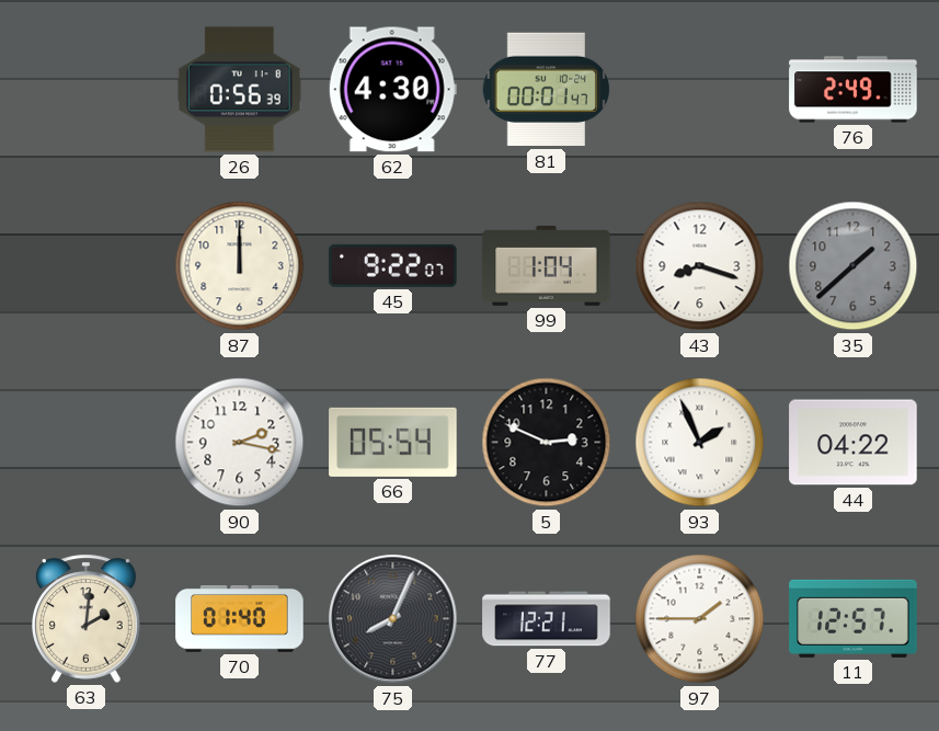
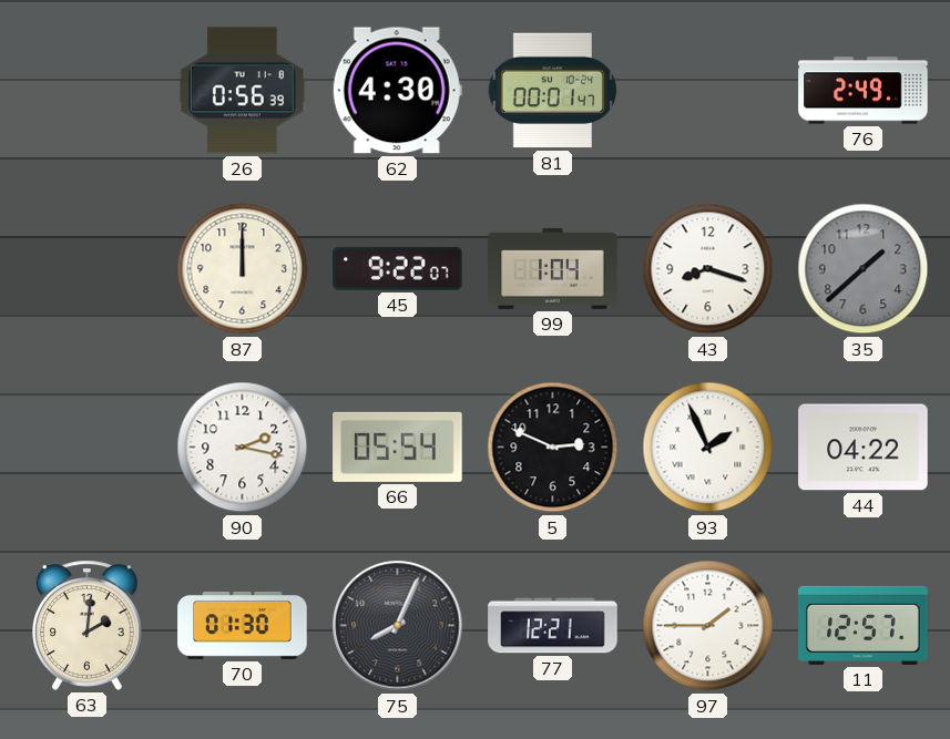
70: 01:40 -> 01:30 (243, 626)
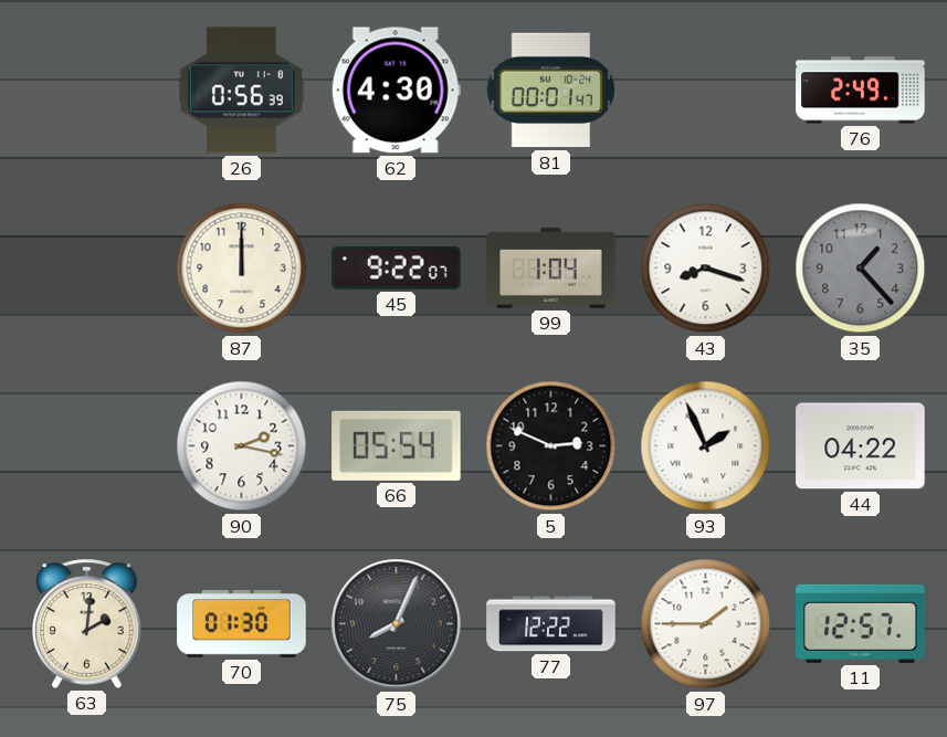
35: 1:38 -> 1:23 (861, 269)
77: 12:21 -> 12:22 (551, 624)
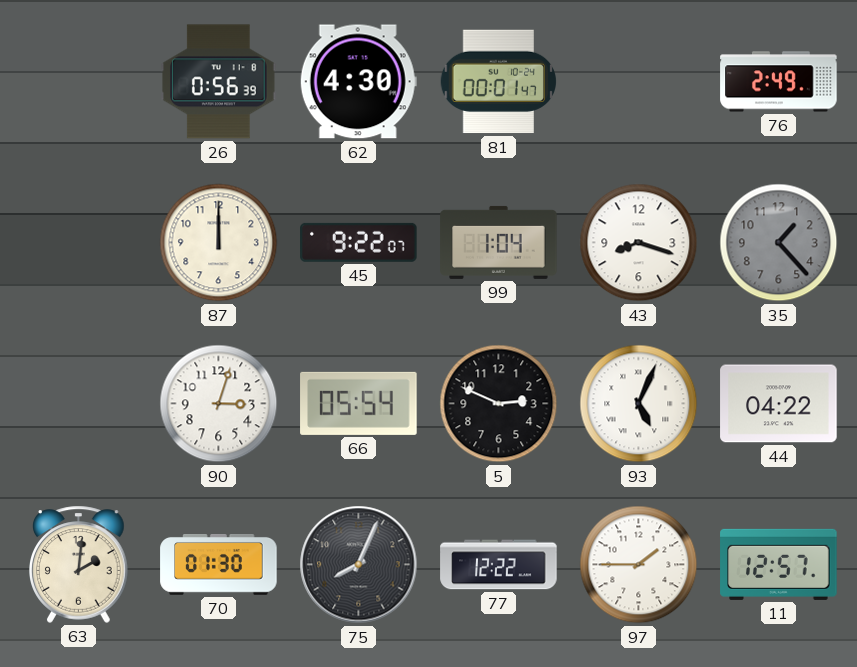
90: 2:17 -> 3:03 (219, 404)
93: 1:56 -> 5:04 (639, 404)
